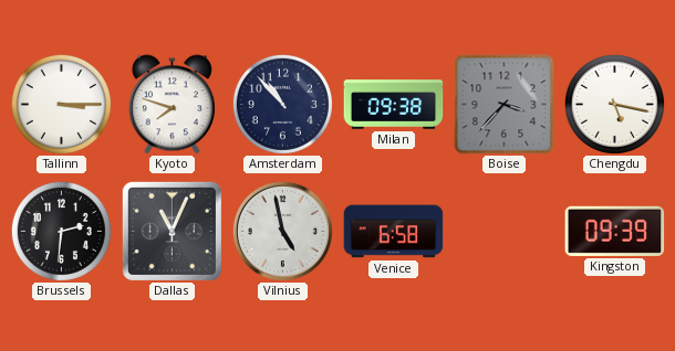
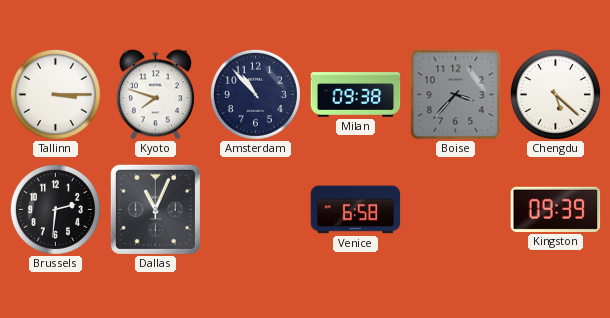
Chengdu: 5:17 -> 5:22 (555, 94)
Vilnius: 4:58 -> none (282, 231)
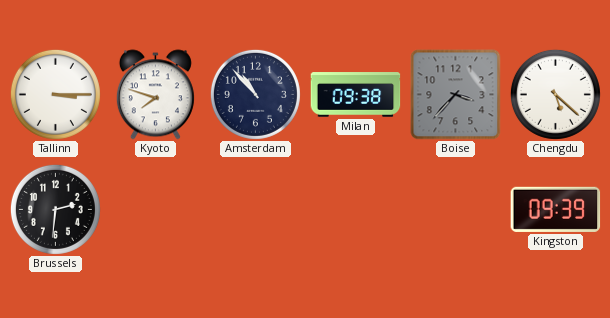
Dallas: 11:04 -> none (155, 209)
Venice: 6:58 -> none (356, 210)
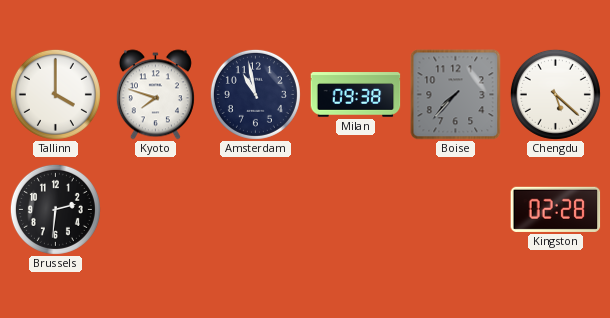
Tallinn: 3:15 -> 4:00 (55, 94)
Amsterdam: 10:53 -> 10:58 (255, 94)
Boise: 3:37 -> 7:37 (456, 95)
Kingston: 09:39 -> 02:28 (556, 209)
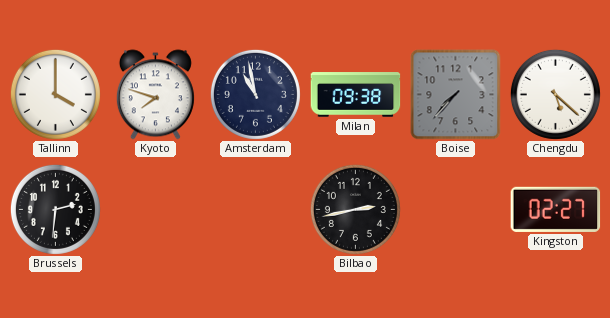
Bilbao: none -> 2:43 (355, 209)
Kingston: 02:28 -> 02:27 (556, 209)
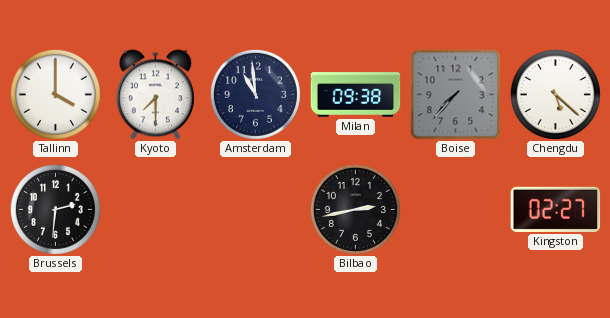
Kyoto: 7:48 -> 7:30 (155, 95)
Amsterdam: 10:58 -> 10:59 (255, 94)
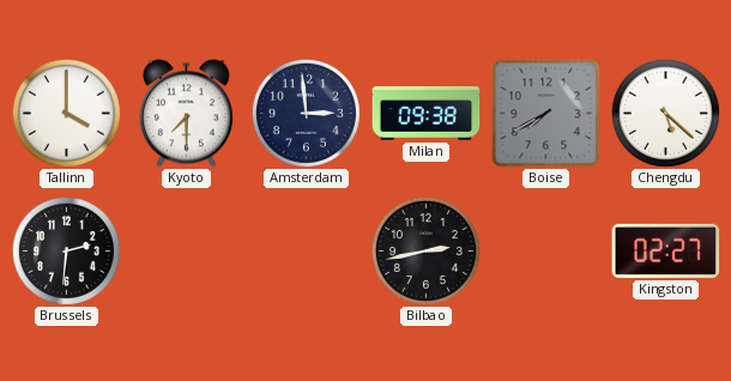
Amsterdam: 10:59 -> 2:59 (306, 113)
Boise: 7:37 -> 7:40 (546, 114)
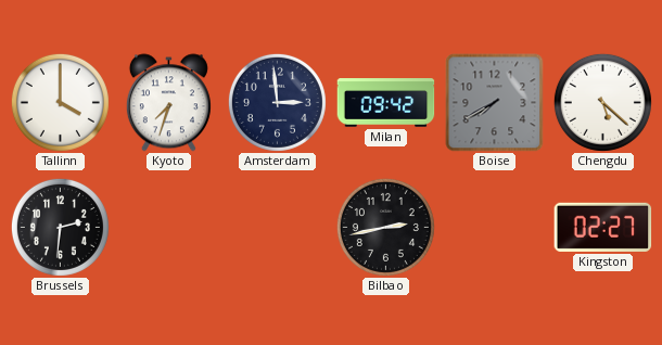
Kyoto: 7:30 -> 7:33 (168, 103)
Milan: 09:38 -> 09:42 (386, 103)
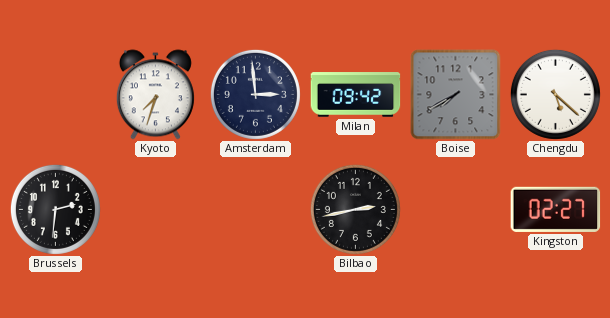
Tallinn: 4:00 -> none (60, 102)
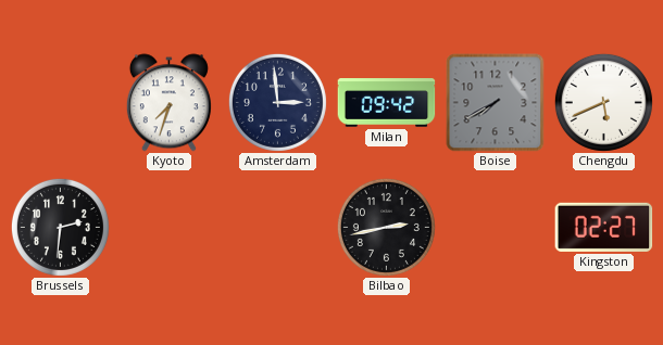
Chengdu: 5:22 -> 5:41 (603, 102)
